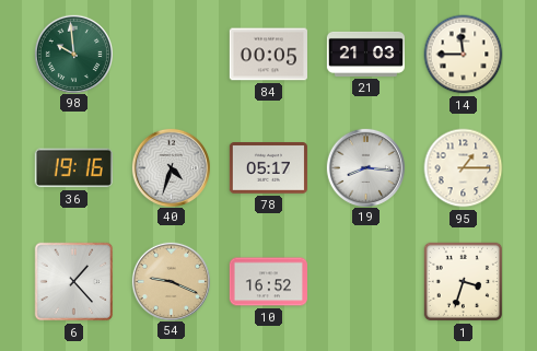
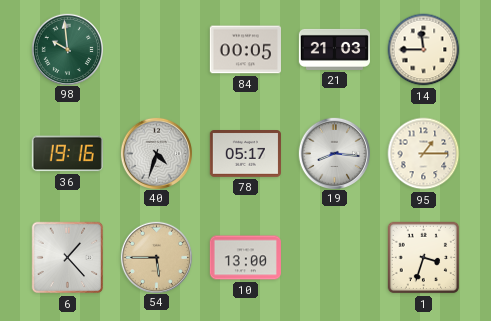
54: 9:19 -> 5:45 (156, 257)
10: 16:52 -> 13:00 (245, 258)
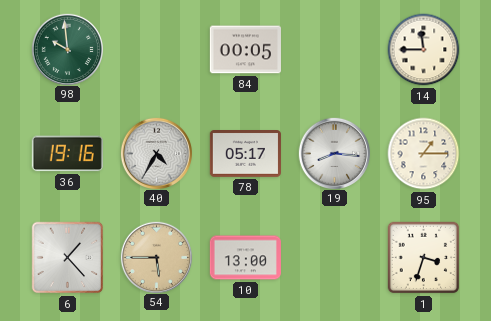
21: 21:03 -> none (334, 49)
40: 4:33 -> 4:35 (156, 153)
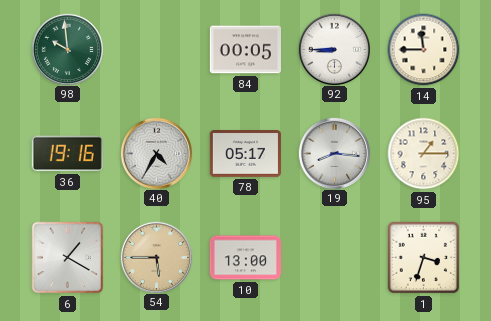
92: none -> 8:45 (334, 49)
6: 1:23 -> 1:20 (68, 258)
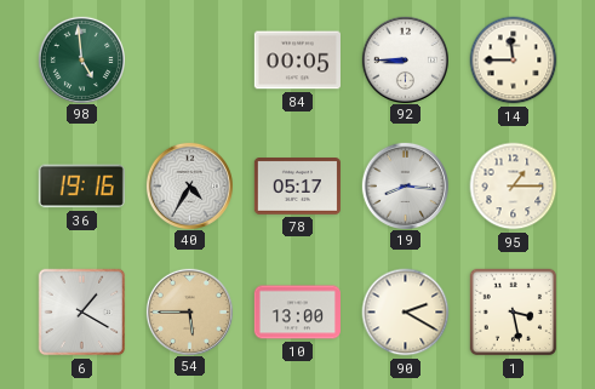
98: 9:59 -> 4:59 (81, 59)
90: none -> 2:20 (406, 313)
1: 3:33 -> 3:28 (514, 313)
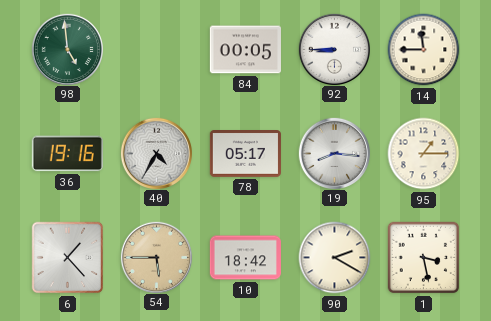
6: 1:20 -> 1:23 (68, 258)
10: 13:00 -> 18:42 (245, 258)
